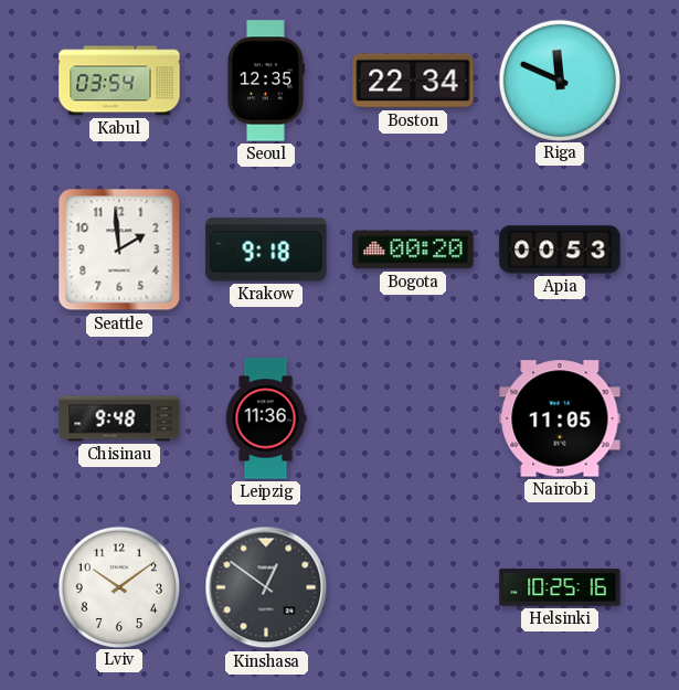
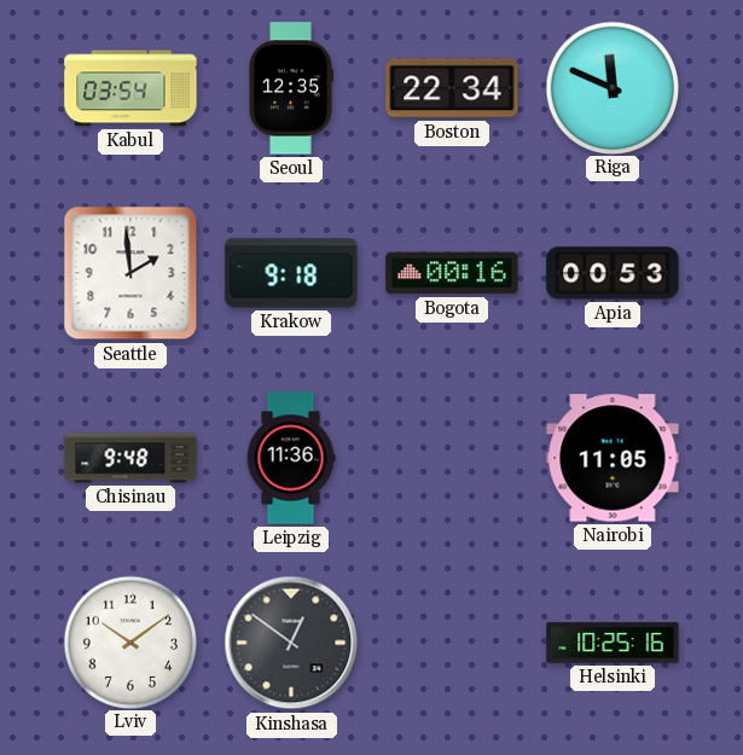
Bogota: 00:20 -> 00:16 (452, 273)
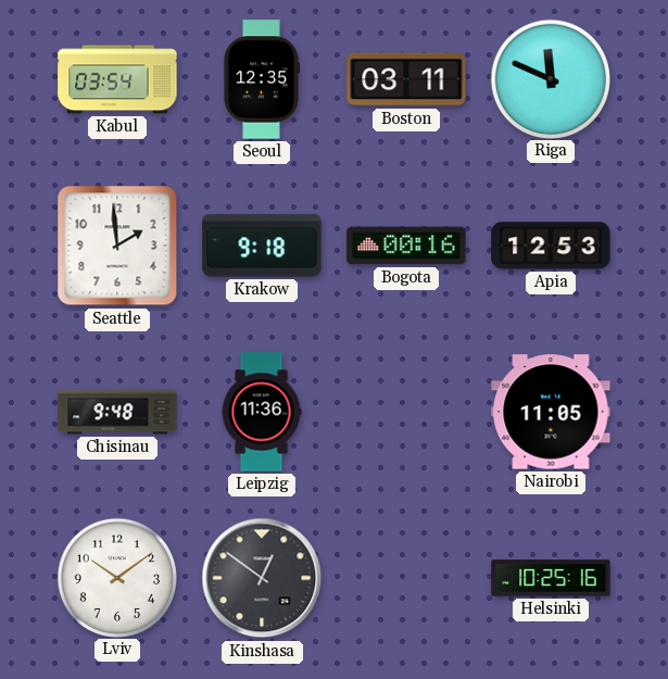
Boston: 22:34 -> 03:11 (406, 79)
Apia: 00:53 -> 12:53 (551, 246)
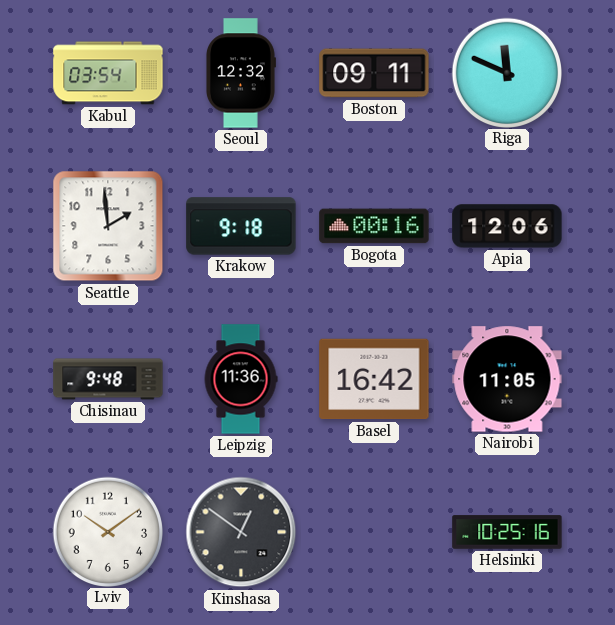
Seoul: 12:35 -> 12:32 (241, 73)
Boston: 03:11 -> 09:11 (374, 73)
Apia: 12:53 -> 12:06 (507, 226)
Basel: none -> 16:42 (374, 379)
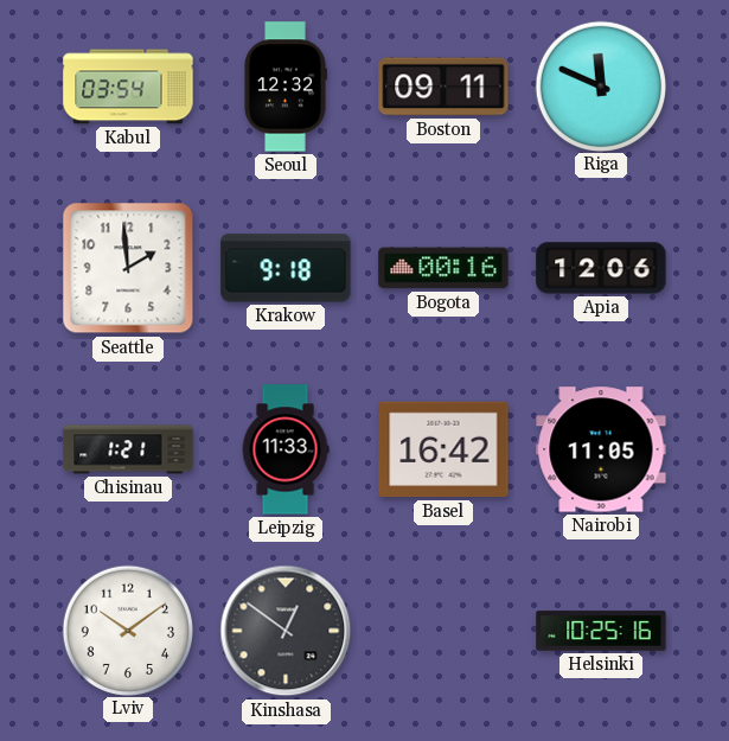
Chisinau: 9:48 -> 1:21 (128, 449)
Leipzig: 11:36 -> 11:33 (286, 449)
